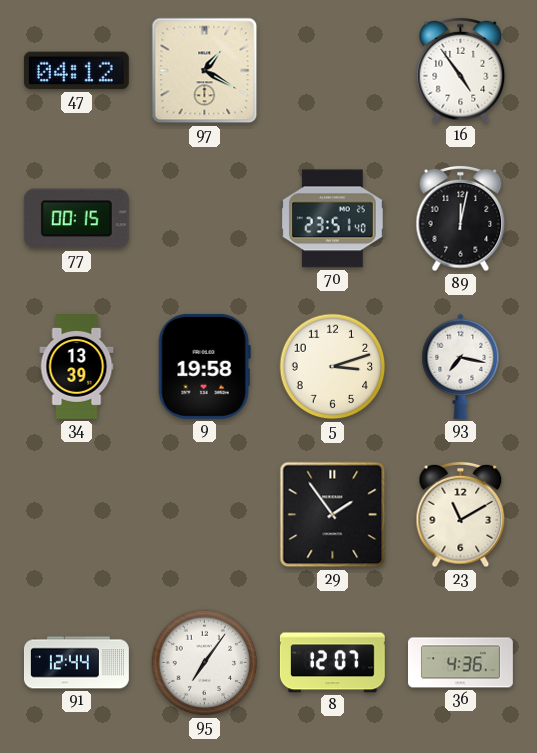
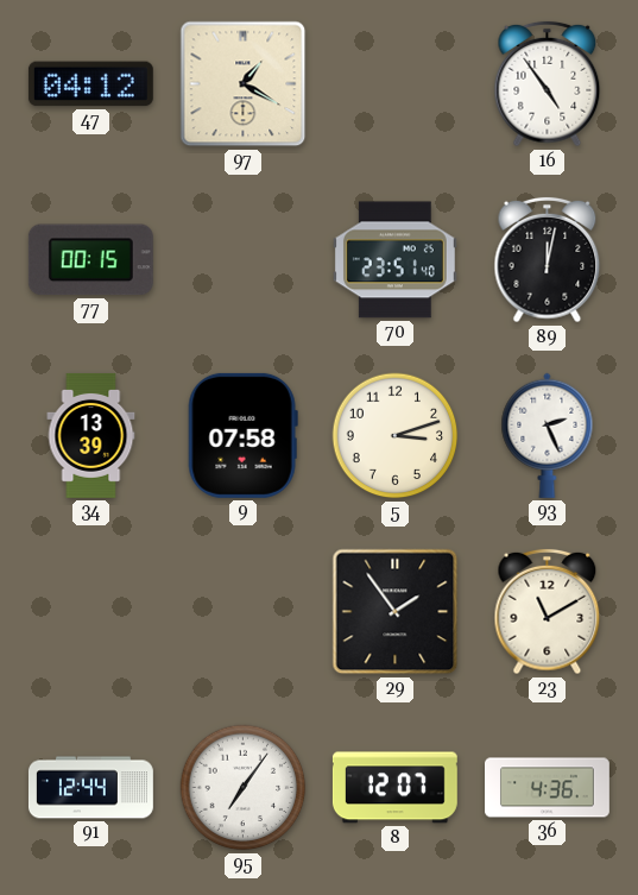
9: 19:58 -> 07:58 (242, 435)
93: 7:17 -> 2:26 (548, 435)
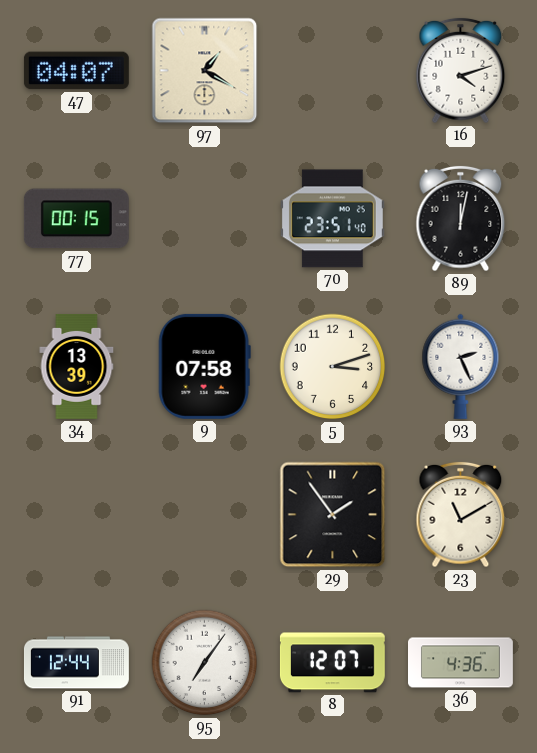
47: 04:12 -> 04:07 (76, 71)
16: 4:54 -> 4:12 (461, 71)
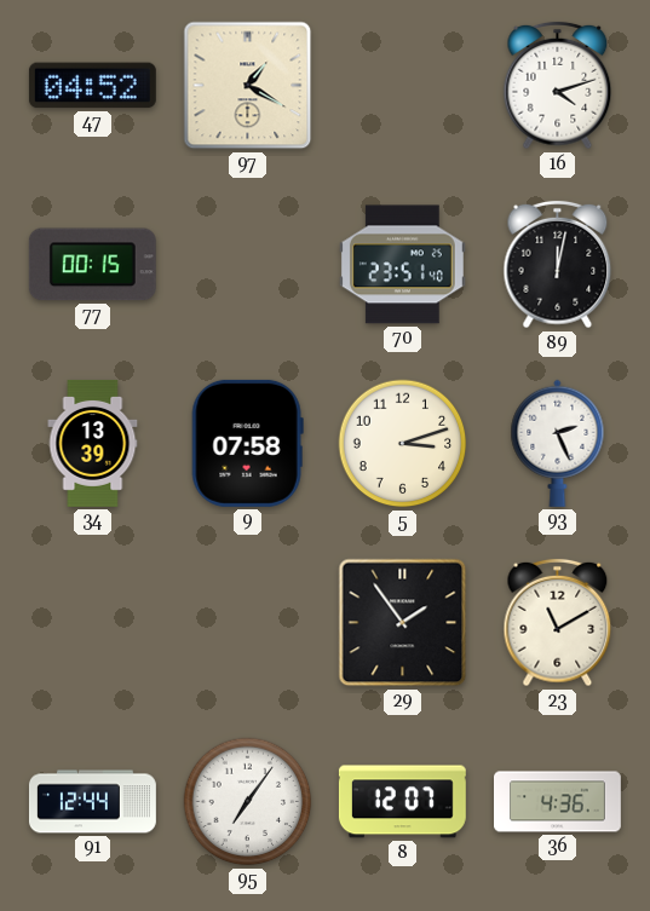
47: 04:07 -> 04:52 (92, 86)
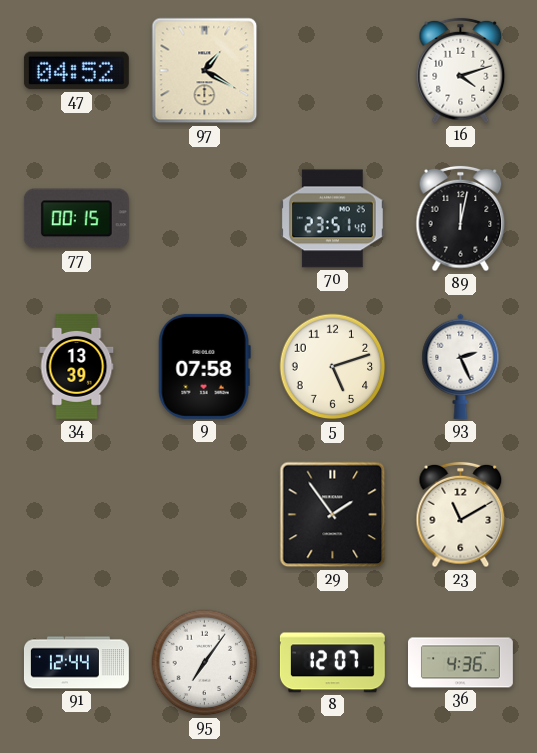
5: 3:12 -> 5:12 (333, 367)
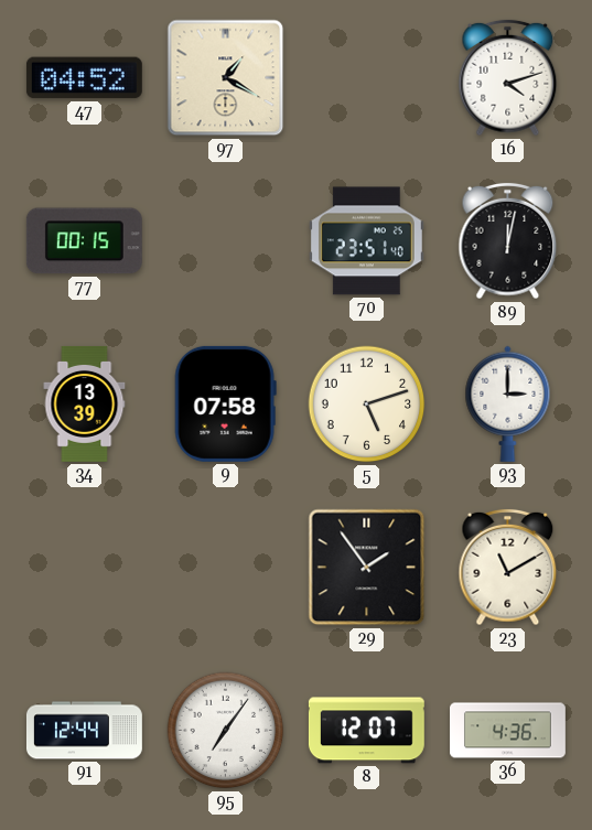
93: 2:26 -> 3:00 (508, 403)
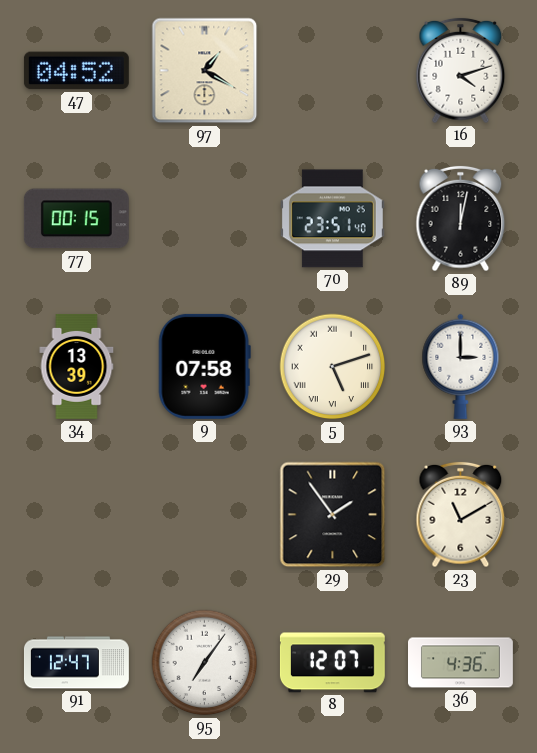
5 numerals: Arabic -> Roman (333, 367)
91: 12:44 -> 12:47 (76, 663)
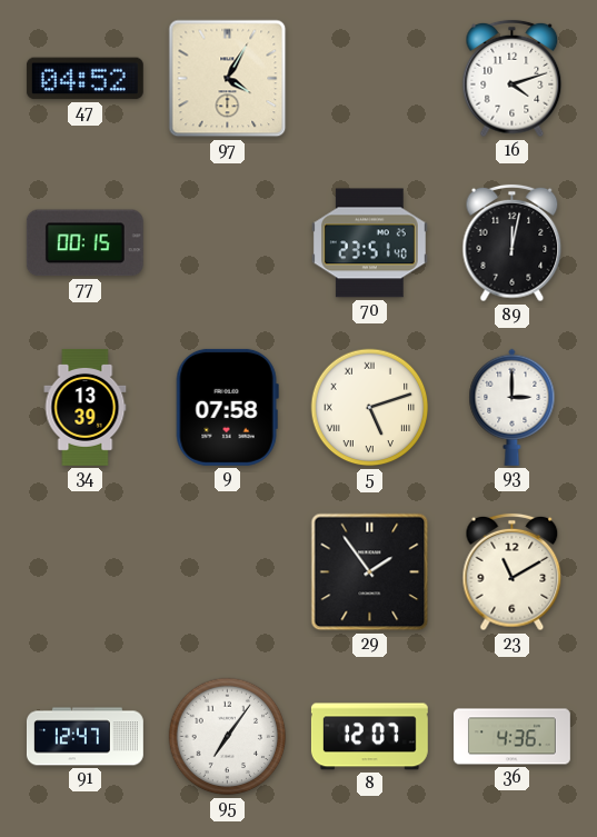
97: 1:20 -> 4:05 (228, 79)
